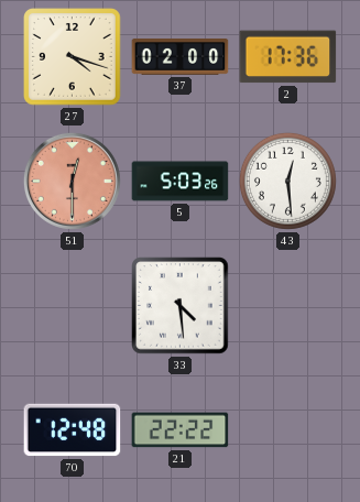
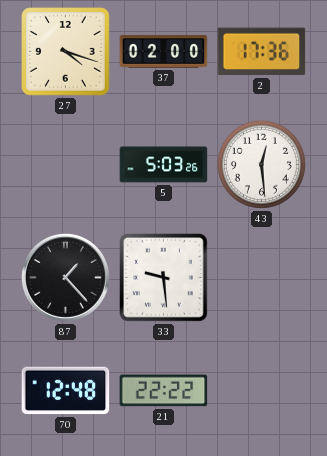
51: 12:30 -> none (72, 181)
87: none -> 1:23 (65, 277)
33: 4:29 -> 9:29 (164, 278)
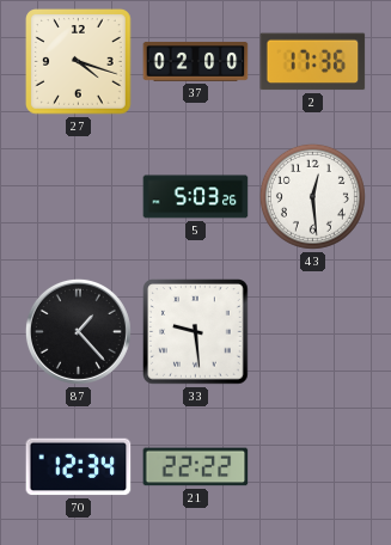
70: 12:48 -> 12:34 (79, 467)
